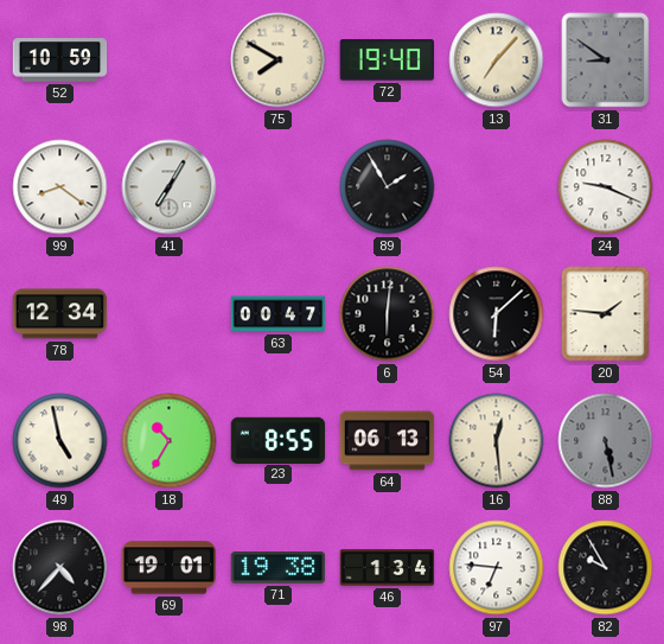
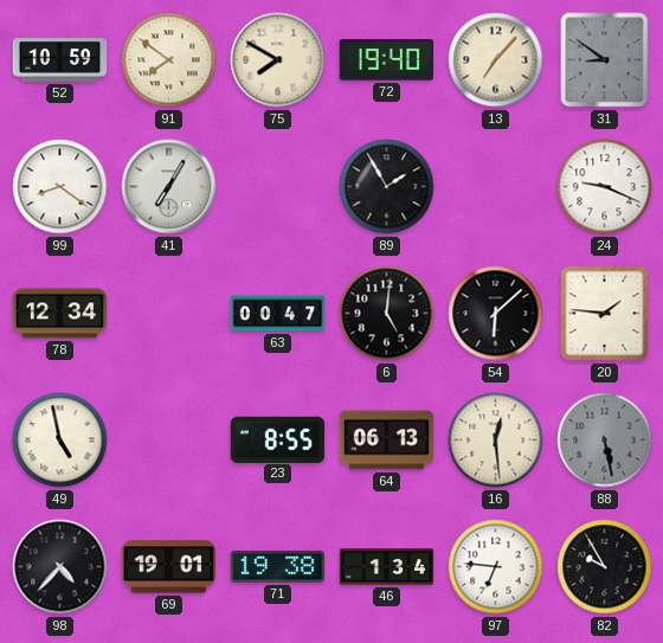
91: none -> 7:51 (169, 60)
6: 6:01 -> 5:01 (387, 314)
18: 10:35 -> none (170, 441)
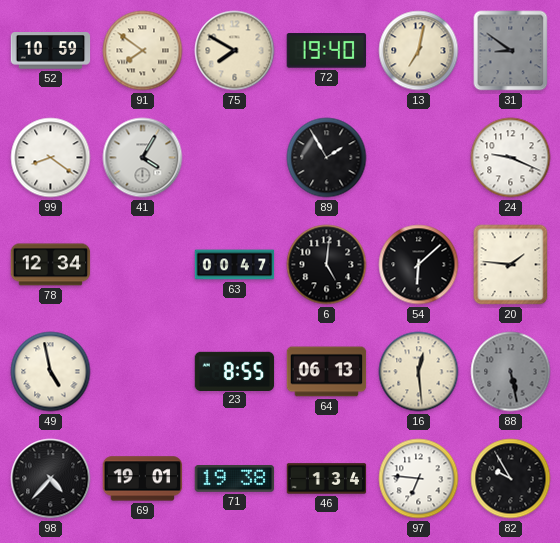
13: 7:07 -> 7:02 (419, 51)
41: 7:05 -> 4:05 (143, 158)
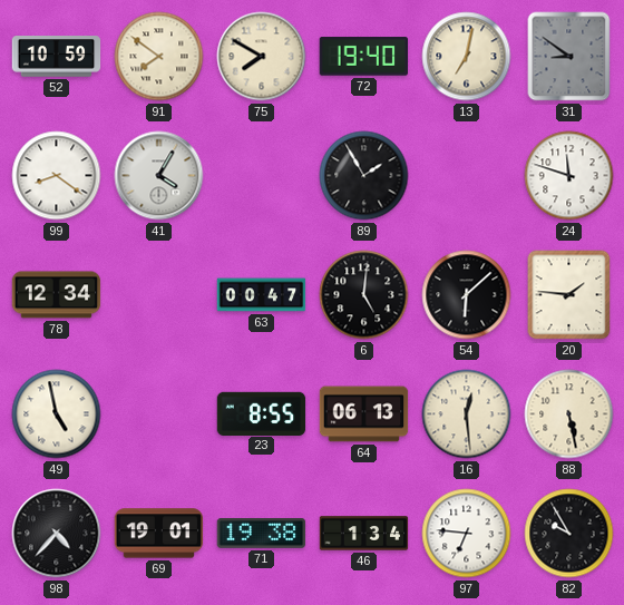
24: 9:19 -> 11:48 (569, 176)
88 dial: grey -> cream (569, 414)
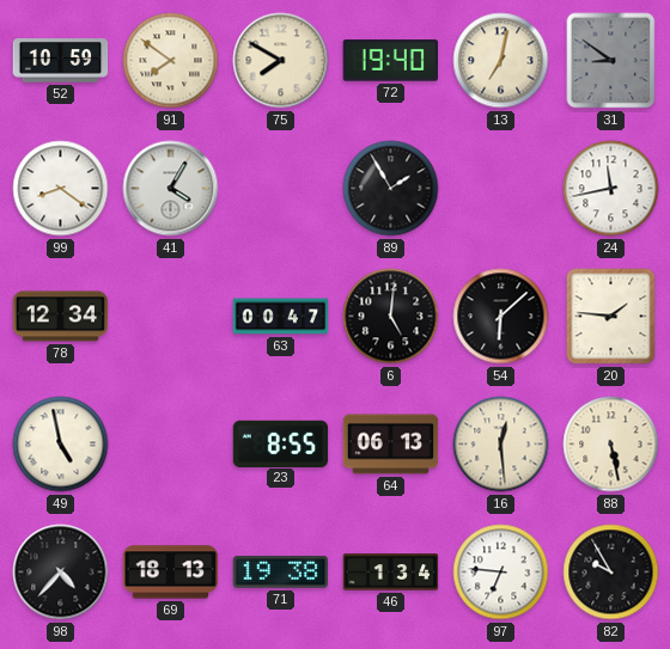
24: 11:48 -> 11:43 (611, 189)
69: 19:01 -> 18:13 (171, 573)
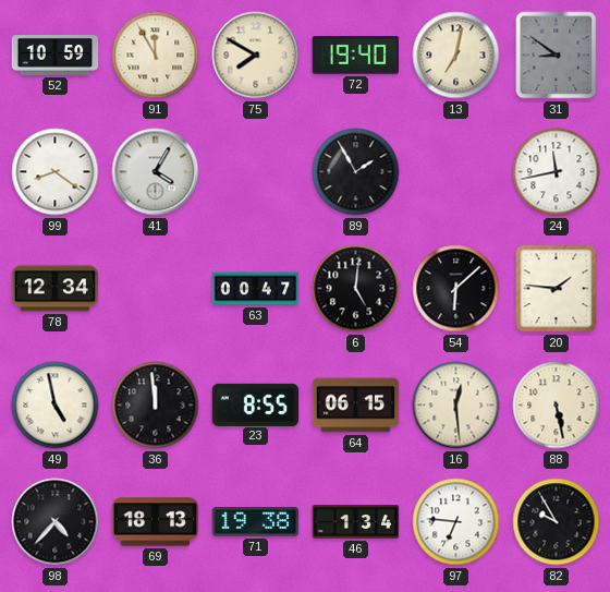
91: 7:51 -> 11:55 (156, 56)
36: none -> 11:59 (156, 406)
64: 06:13 -> 06:15 (356, 406)
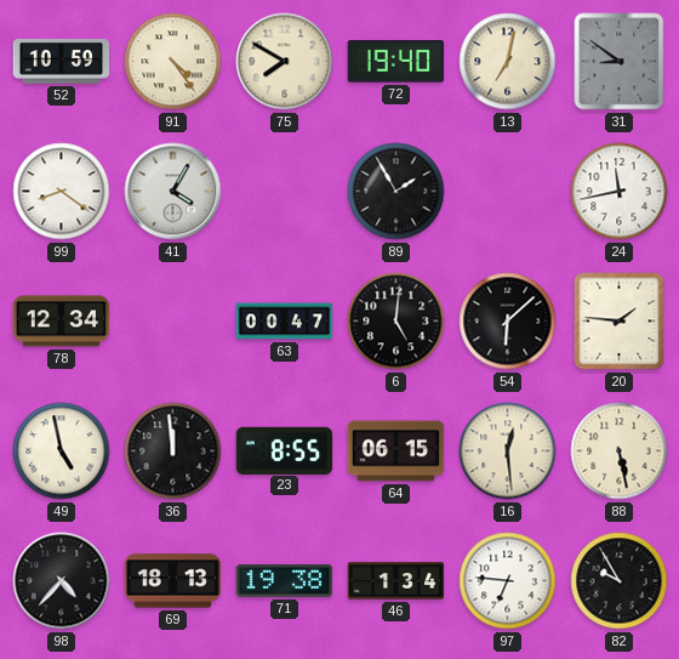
91: 11:55 -> 4:24 (173, 62)
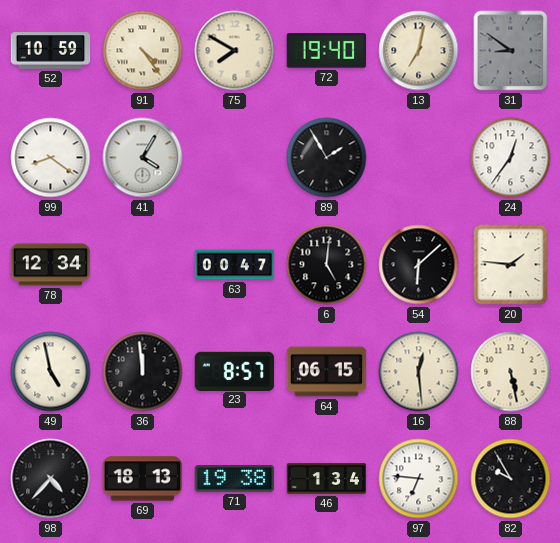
24: 11:43 -> 12:36 (511, 158)
23: 8:55 -> 8:57 (235, 371)
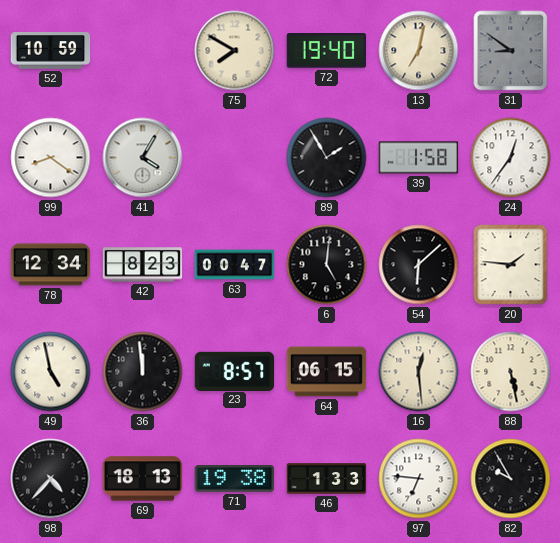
91: 4:24 -> none (143, 51)
39: none -> 1:58 (419, 158)
42: none -> 8:23 (143, 265)
46: 1:34 -> 1:33 (327, 479)
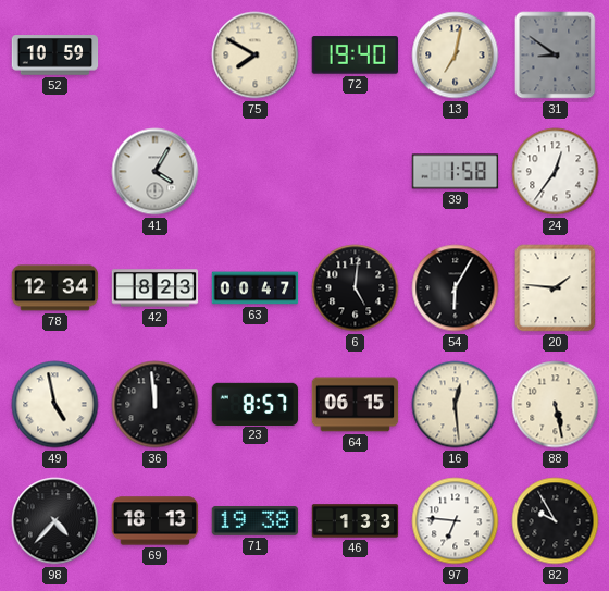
99: 8:21 -> none (51, 158)
89: 1:55 -> none (327, 158)
54: 6:08 -> 6:05 (456, 288)
